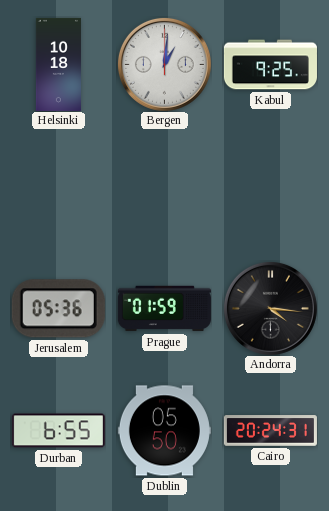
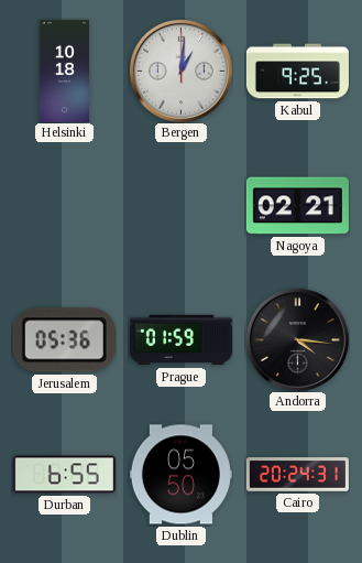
Nagoya: none -> 02:21 (297, 206)
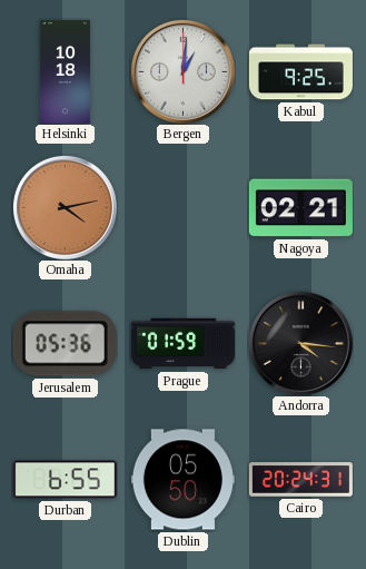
Omaha: none -> 4:13 (65, 207)
